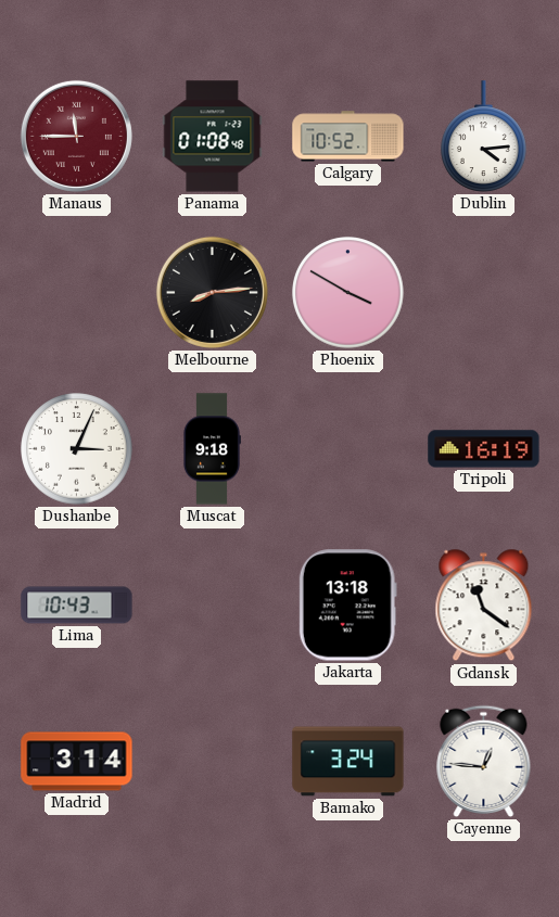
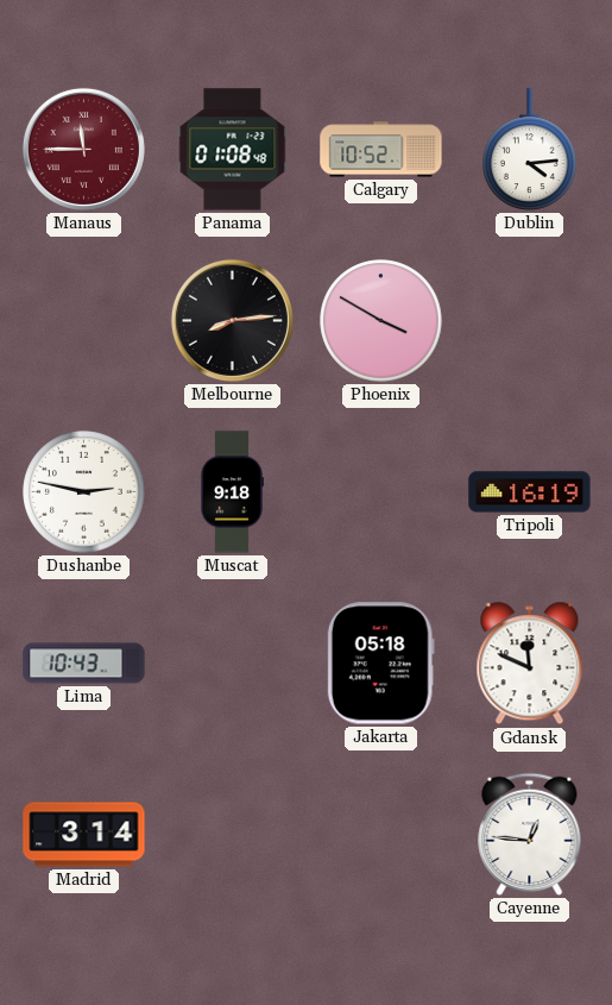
Dushanbe: 3:04 -> 2:47 (84, 492)
Jakarta: 13:18 -> 05:18 (380, 664)
Gdansk: 11:21 -> 11:49 (530, 664)
Bamako: 3:24 -> none (348, 762)
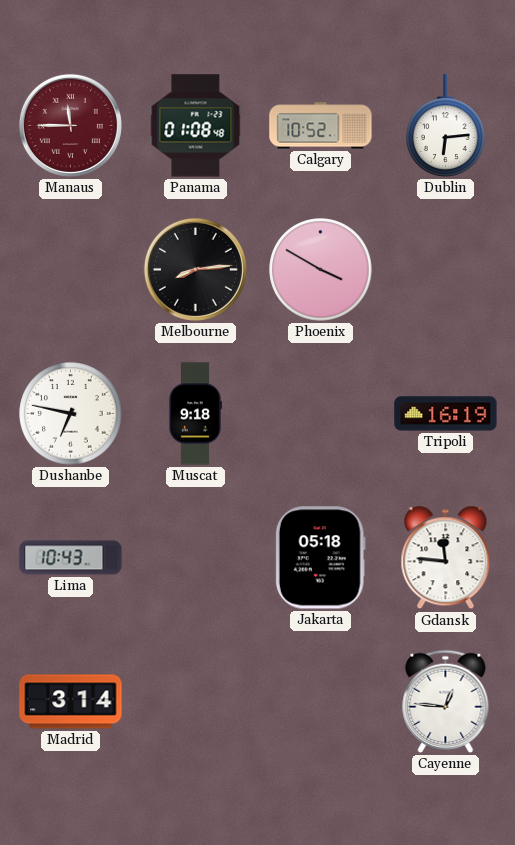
Dublin: 4:14 -> 6:14 (446, 126)
Dushanbe: 2:47 -> 6:47 (71, 414)
Gdansk: 11:49 -> 11:46 (446, 558)
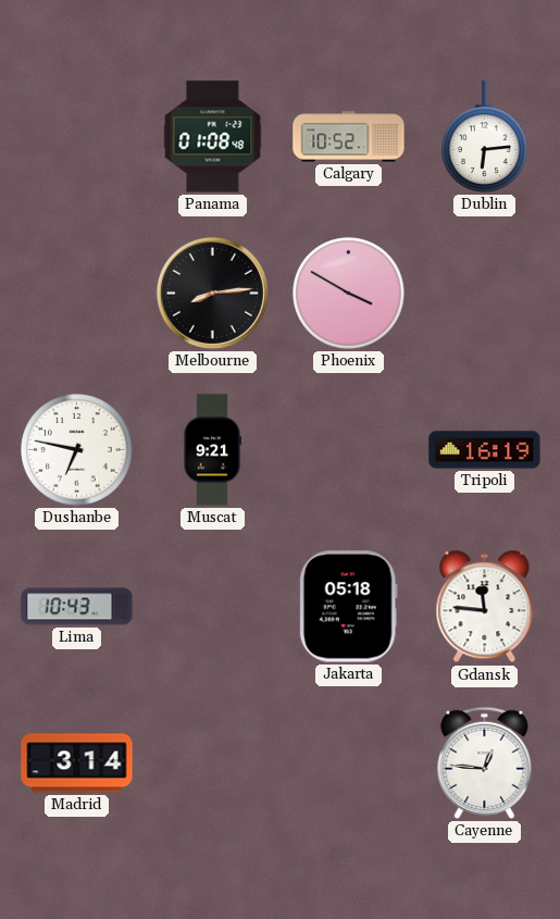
Manaus: 11:45 -> none (70, 125)
Muscat: 9:18 -> 9:21 (212, 450)
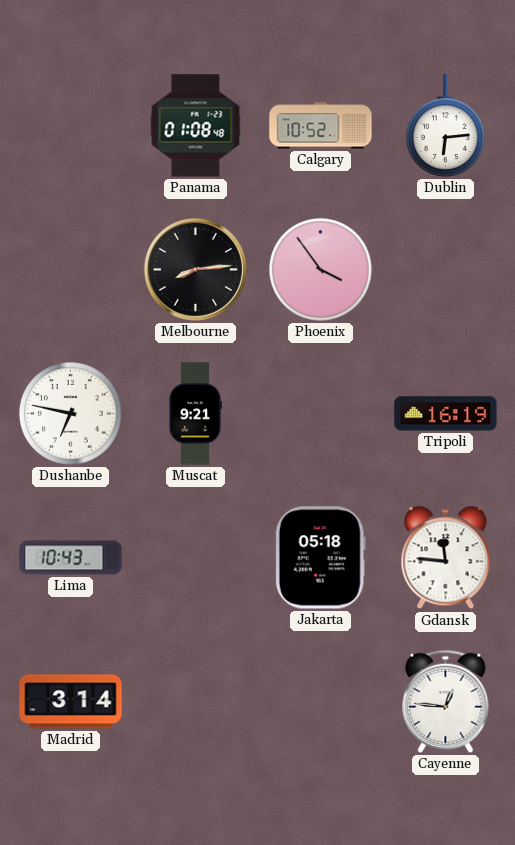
Phoenix: 3:50 -> 3:54 (321, 270)
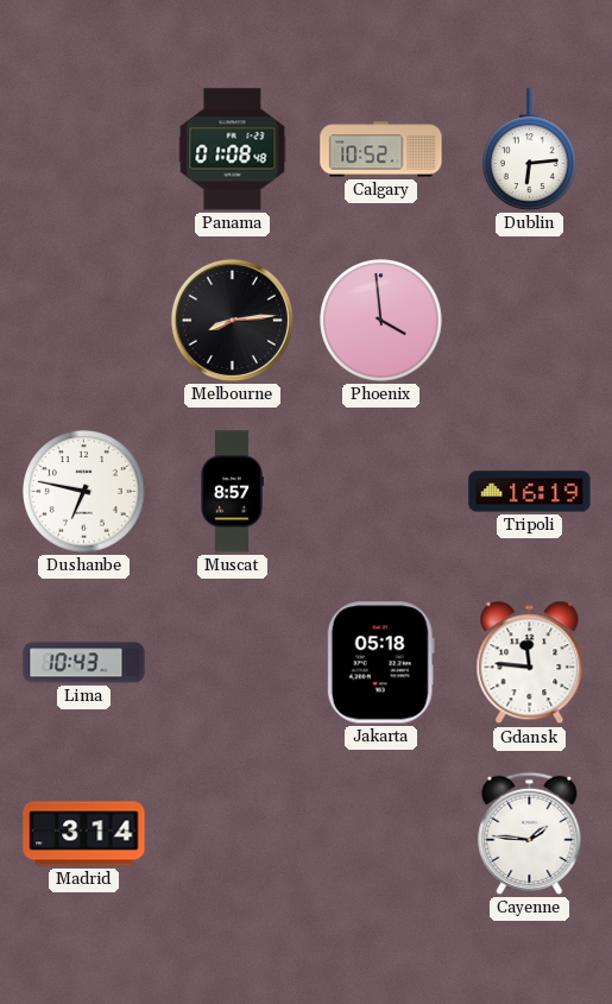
Phoenix: 3:54 -> 3:59 (381, 321)
Muscat: 9:21 -> 8:57 (232, 492)
Cayenne: 12:46 -> 1:46 (530, 833)
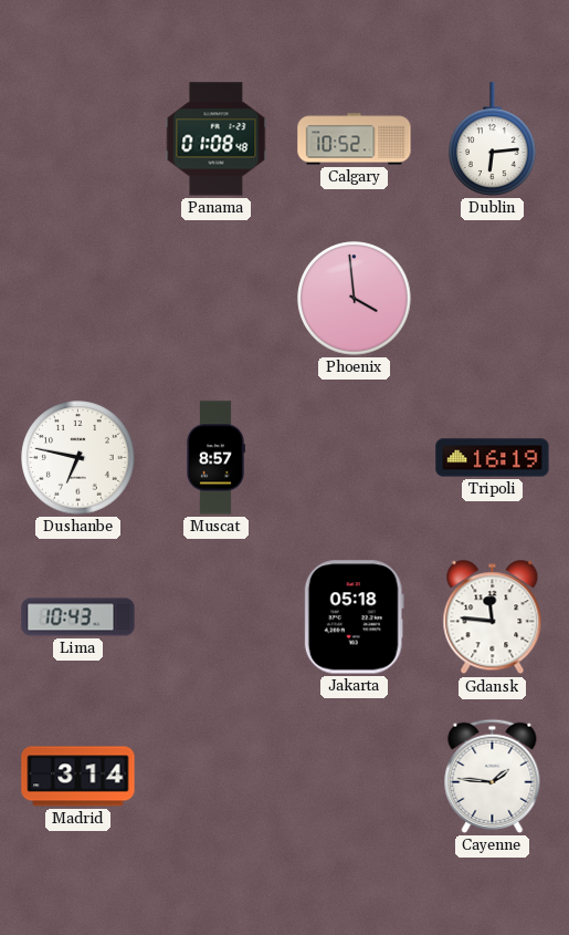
Melbourne: 8:14 -> none (232, 320)
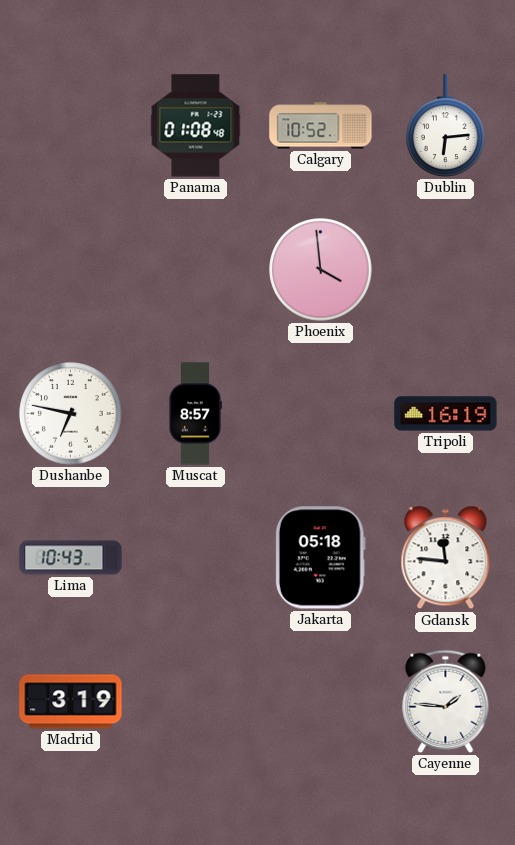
Madrid: 3:14 -> 3:19 (71, 702)
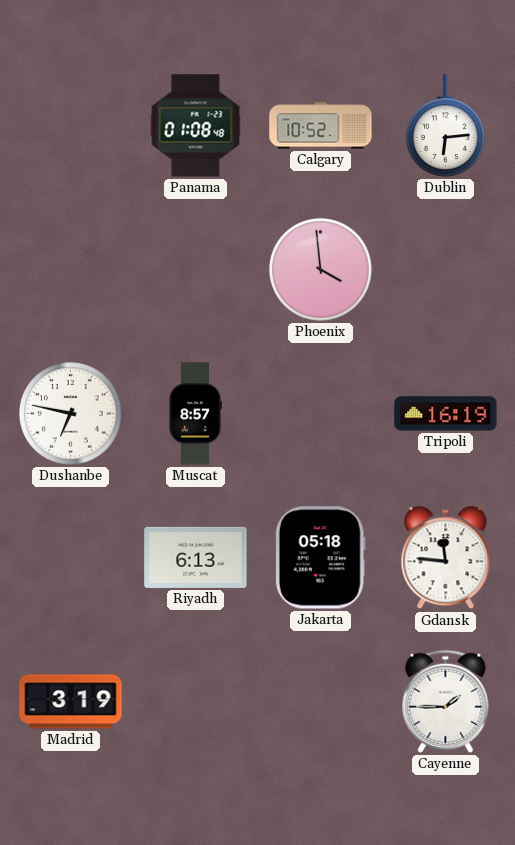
Lima: 10:43 -> none (71, 558)
Riyadh: none -> 6:13 (196, 557)
Cayenne: 1:46 -> 1:45 (446, 701)
